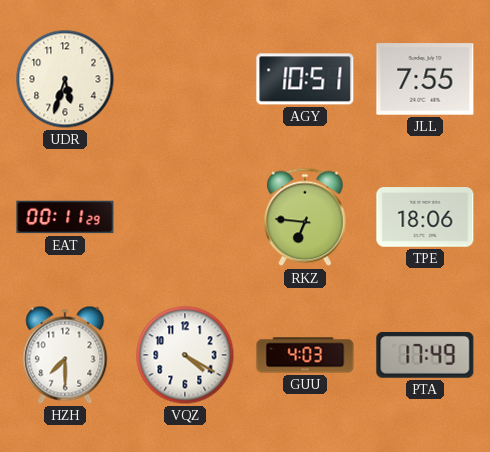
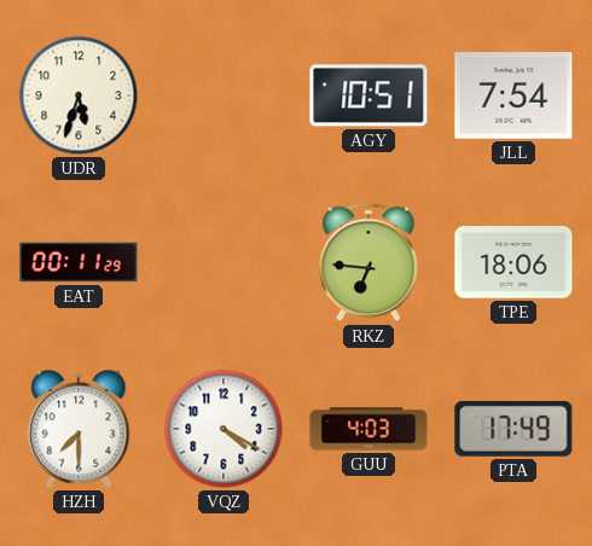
JLL: 7:55 -> 7:54 (513, 95)
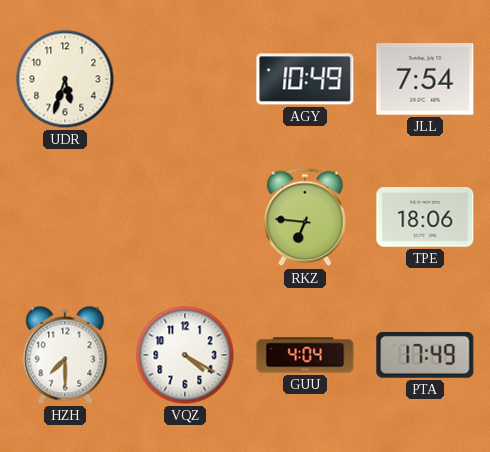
AGY: 10:51 -> 10:49 (305, 79)
EAT: 00:11 -> none (79, 262)
GUU: 4:03 -> 4:04 (305, 355)
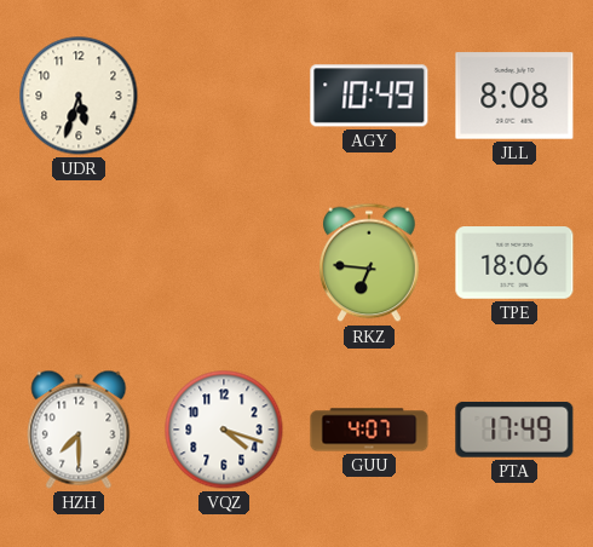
JLL: 7:54 -> 8:08 (514, 96)
VQZ: 4:20 -> 4:18 (224, 430)
GUU: 4:04 -> 4:07 (369, 430)
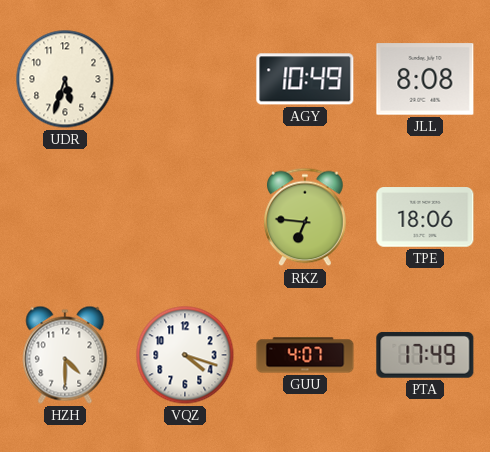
HZH: 7:30 -> 4:30 (65, 355)
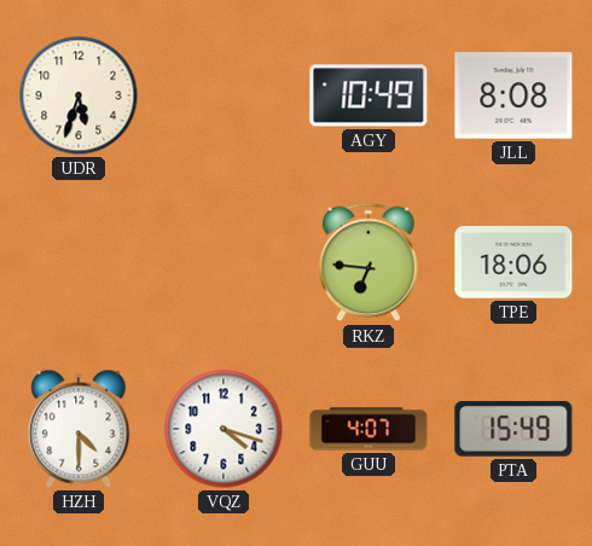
PTA: 17:49 -> 15:49 (513, 429)
